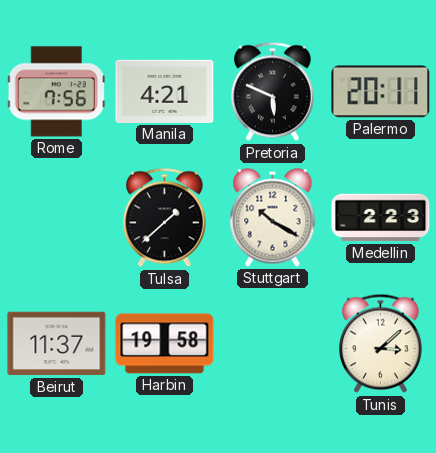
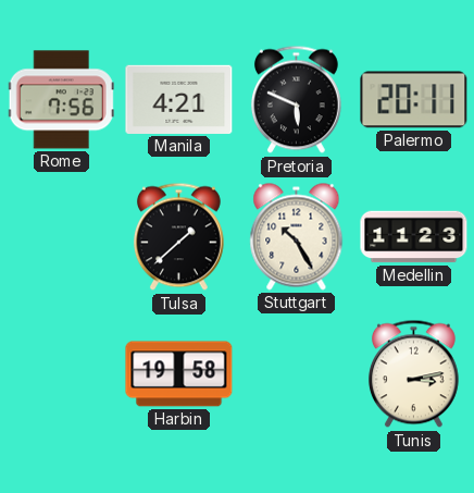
Stuttgart: 10:20 -> 10:25 (297, 237)
Medellin: 2:23 -> 11:23 (414, 237)
Beirut: 11:37 -> none (57, 344)
Tunis: 3:08 -> 3:13 (413, 374)
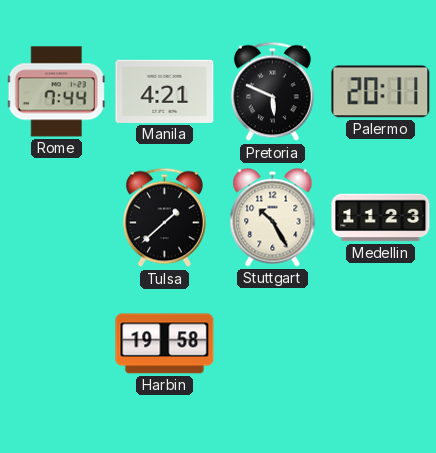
Rome: 7:56 -> 7:44 (56, 92)
Tunis: 3:13 -> none (413, 374)
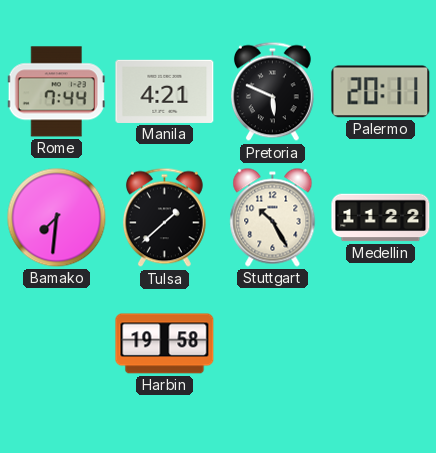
Bamako: none -> 7:31 (57, 218)
Medellin: 11:23 -> 11:22 (381, 218)
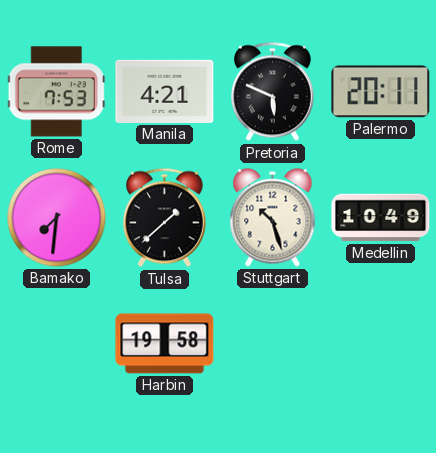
Rome: 7:44 -> 7:53 (56, 92)
Stuttgart: 10:25 -> 10:27 (273, 218)
Medellin: 11:22 -> 10:49 (381, 218)
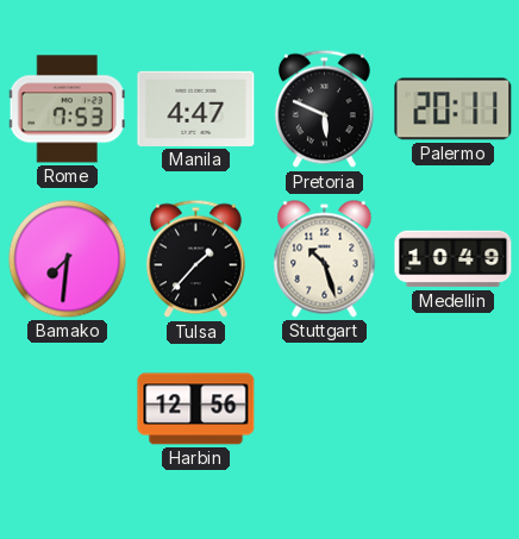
Manila: 4:21 -> 4:47 (196, 108)
Tulsa: 1:38 -> 1:37 (195, 259)
Harbin: 19:58 -> 12:56 (196, 409)
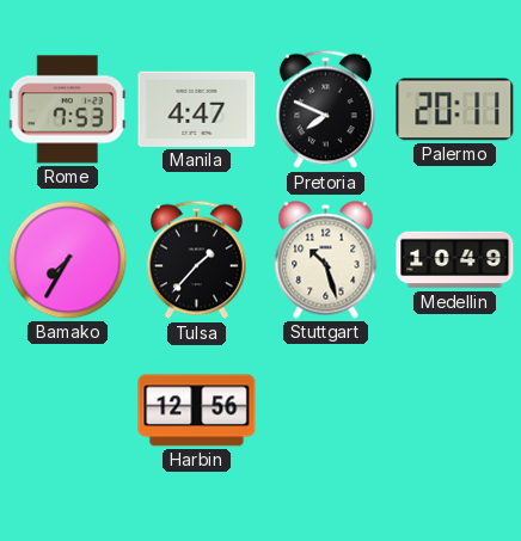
Pretoria: 5:49 -> 7:49 (325, 110)
Bamako: 7:31 -> 7:35 (68, 260)
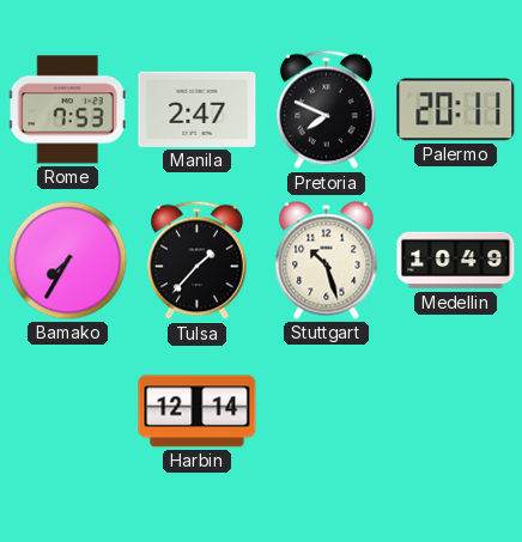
Manila: 4:47 -> 2:47 (198, 109)
Harbin: 12:56 -> 12:14 (198, 412)
